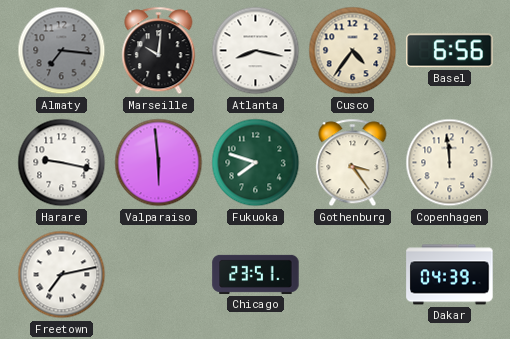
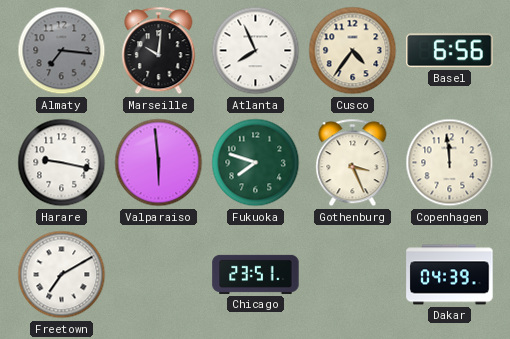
Atlanta: 8:17 -> 7:56 (256, 51)
Gothenburg: 3:24 -> 3:26 (353, 163)
Freetown: 7:13 -> 7:10 (62, 275)
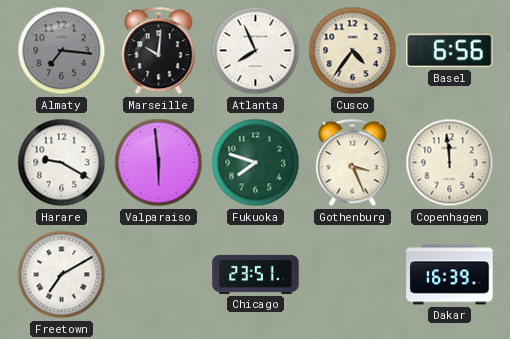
Harare: 9:17 -> 9:20 (62, 163)
Dakar: 04:39 -> 16:39 (450, 275)
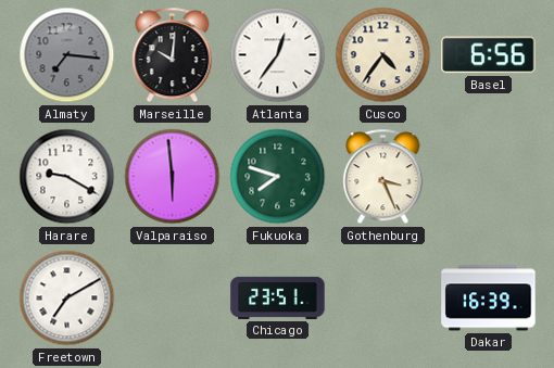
Atlanta: 7:56 -> 12:36 (278, 55)
Copenhagen: 11:59 -> none (450, 163)
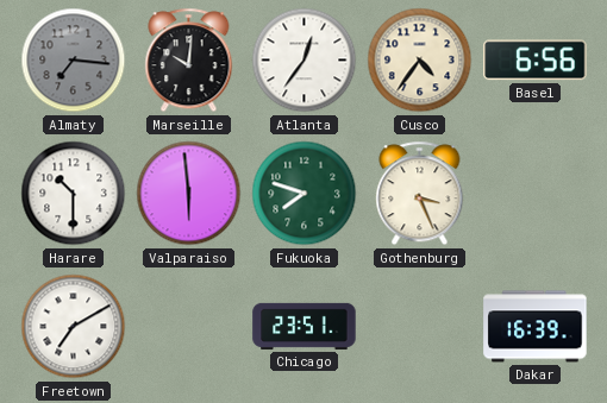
Harare: 9:20 -> 10:30 (74, 194)
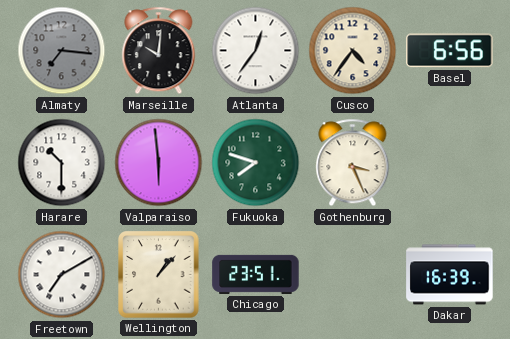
Wellington: none -> 1:07 (159, 275)
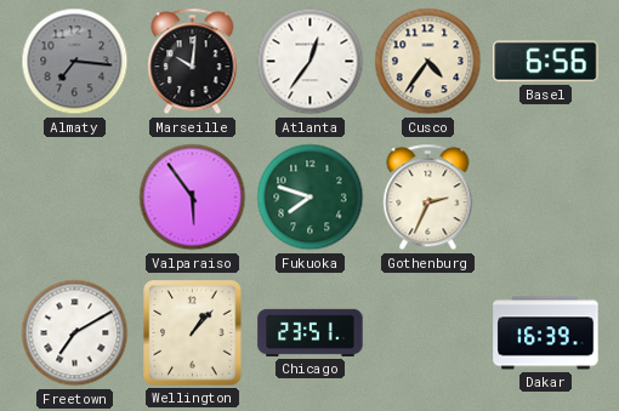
Harare: 10:30 -> none (62, 163)
Valparaiso: 5:59 -> 5:54 (193, 198)
Gothenburg: 3:26 -> 2:34 (428, 198)
